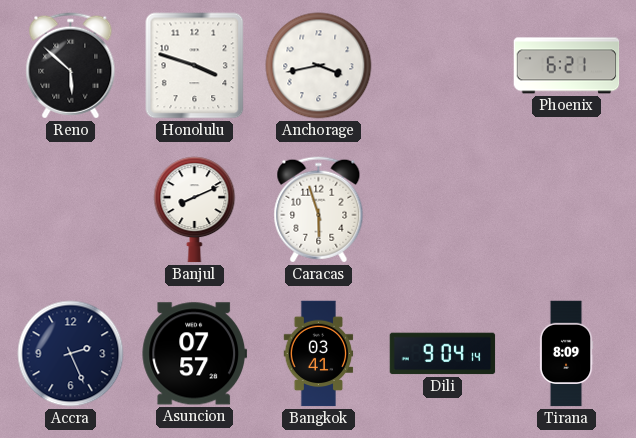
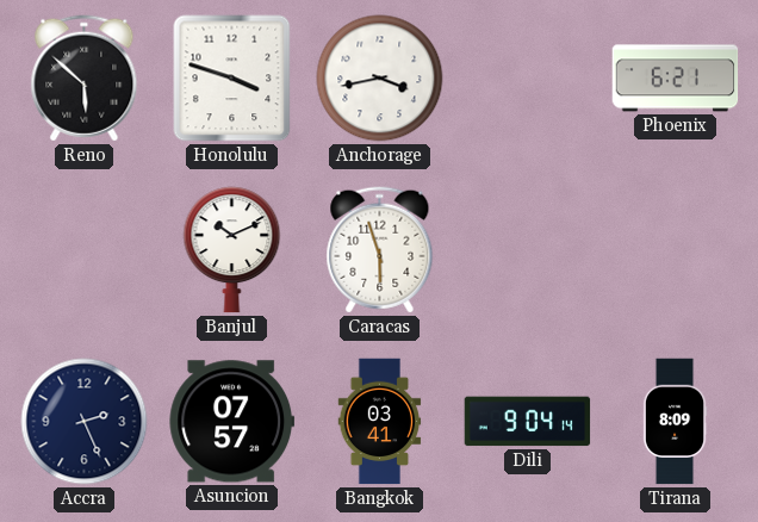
Banjul: 8:11 -> 10:11 (232, 250)
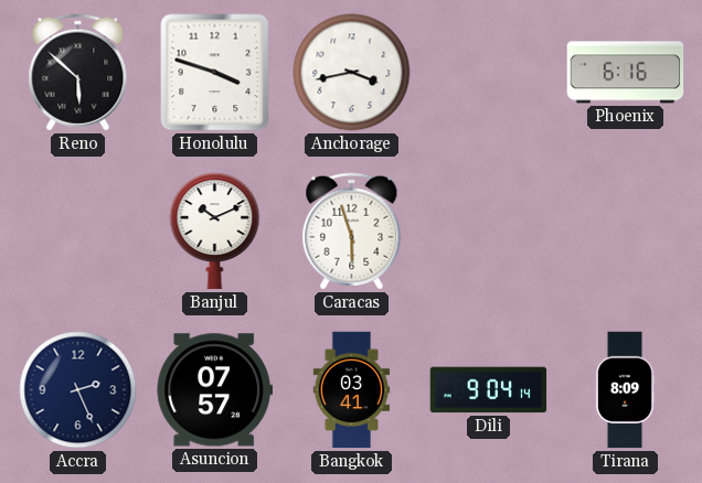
Phoenix: 6:21 -> 6:16 (626, 73)
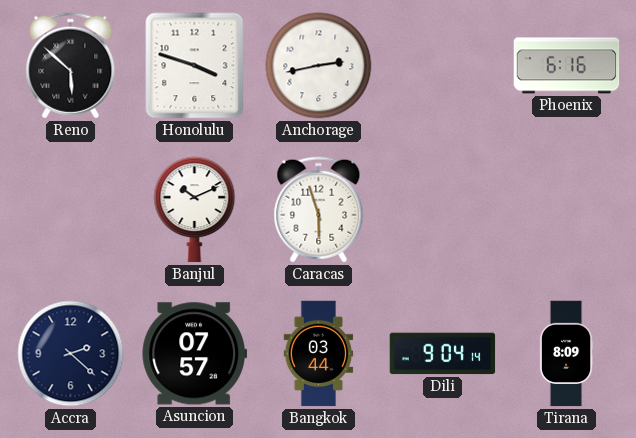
Anchorage: 3:43 -> 2:43 (319, 66)
Accra: 2:26 -> 2:22 (71, 354)
Bangkok: 03:41 -> 03:44 (319, 354)
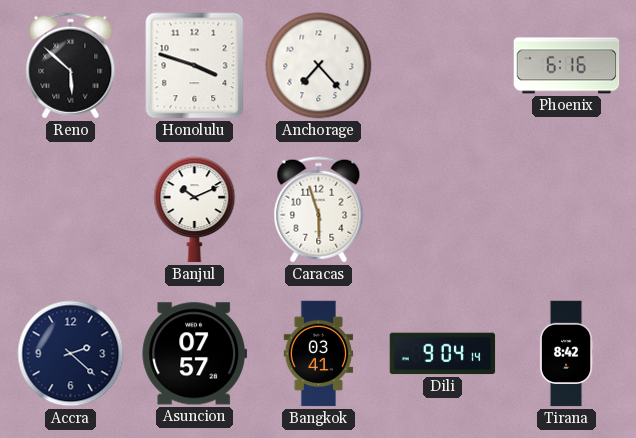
Anchorage: 2:43 -> 7:23 (319, 66)
Bangkok: 03:44 -> 03:41 (319, 354)
Tirana: 8:09 -> 8:42 (566, 354)
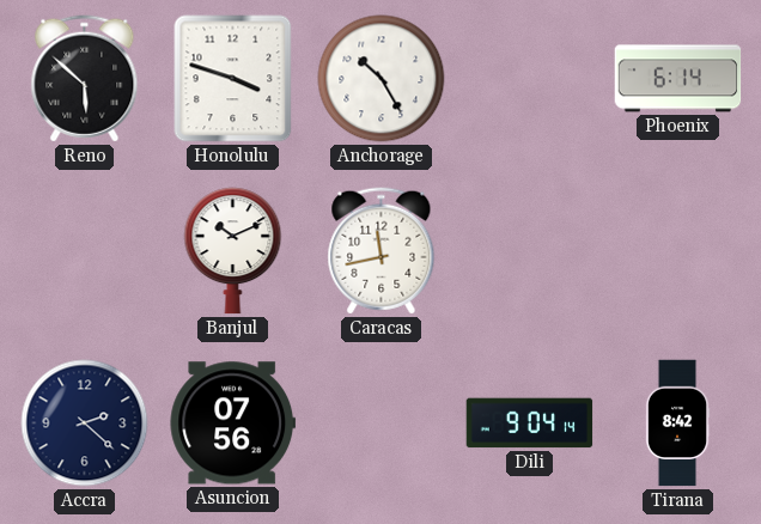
Anchorage: 7:23 -> 10:25 (382, 79)
Phoenix: 6:16 -> 6:14 (678, 79)
Caracas: 5:57 -> 11:43 (382, 251)
Asuncion: 07:57 -> 07:56 (233, 424)
Bangkok: 03:41 -> none (319, 354)
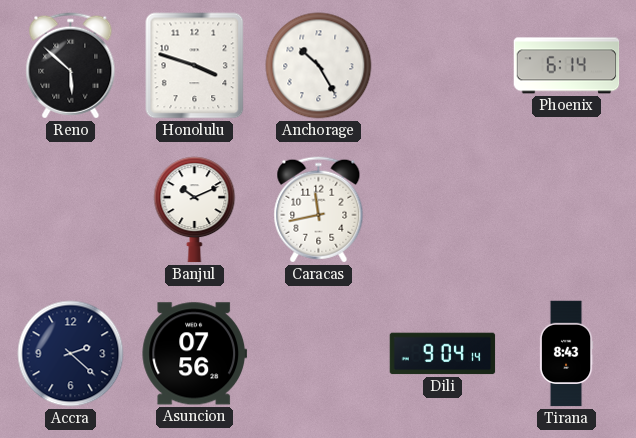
Tirana: 8:42 -> 8:43 (566, 354)
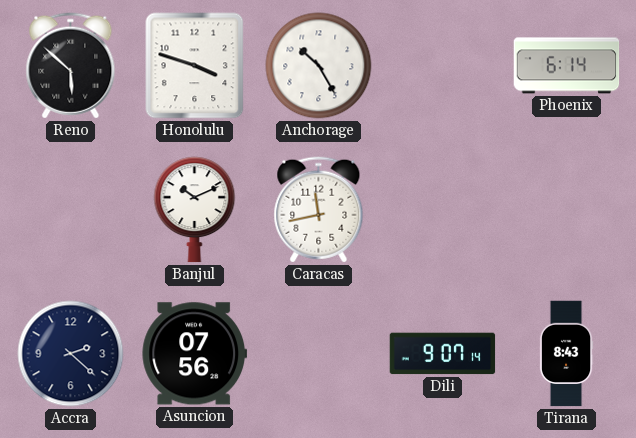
Dili: 9:04 -> 9:07 (443, 354)
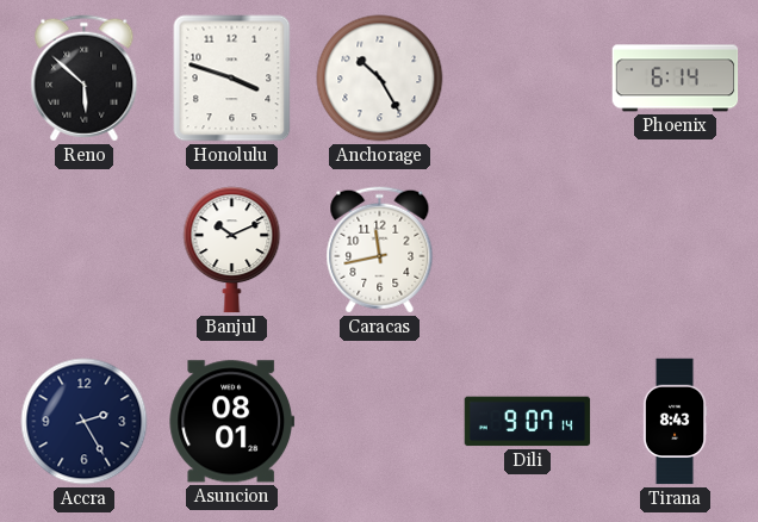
Accra: 2:22 -> 2:25 (85, 422)
Asuncion: 07:56 -> 08:01 (232, 422)
